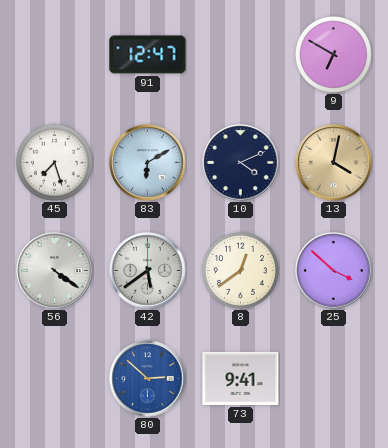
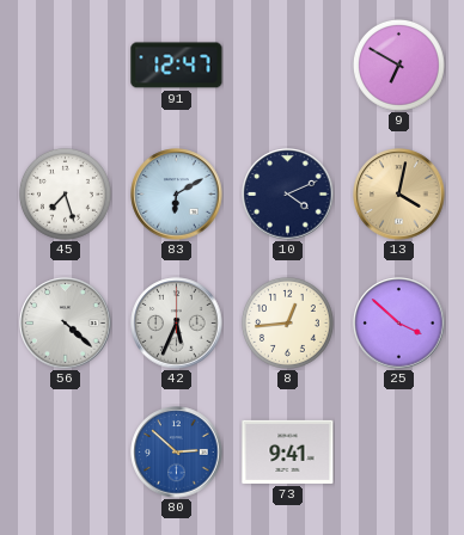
56: 4:21 -> 4:22 (66, 324)
42: 5:39 -> 5:34 (177, 324)
8: 12:39 -> 12:44 (287, 322)
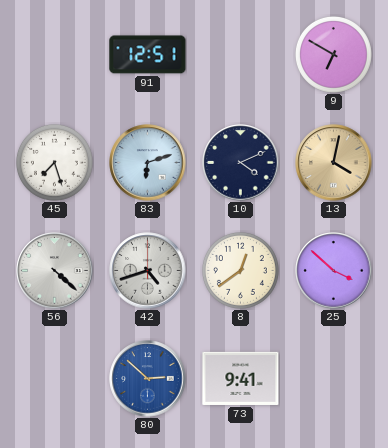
91: 12:47 -> 12:51 (148, 55)
83: 6:10 -> 6:12 (148, 163)
42: 5:34 -> 4:42 (148, 271)
8: 12:44 -> 12:39 (240, 270)
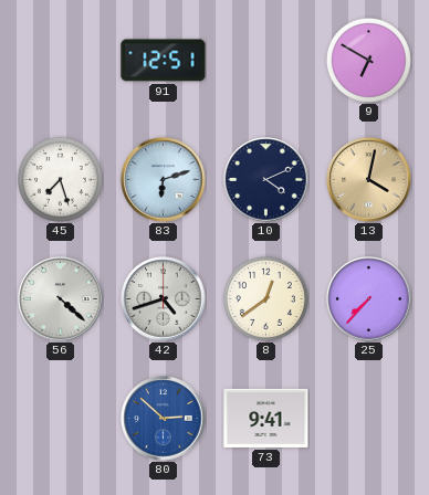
25: 3:52 -> 7:37 (369, 299)
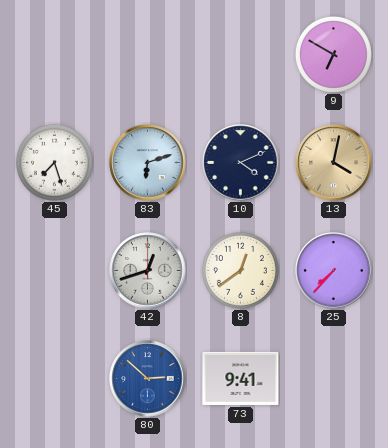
91: 12:51 -> none (164, 61)
56: 4:22 -> none (61, 299)
42: 4:42 -> 12:42 (148, 271)
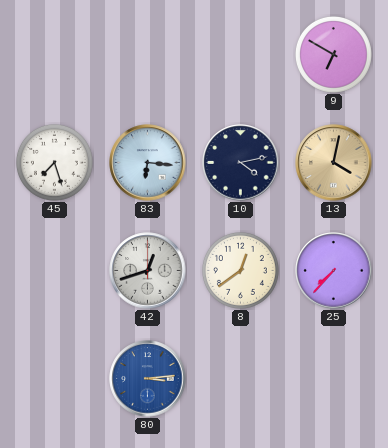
83: 6:12 -> 6:16 (148, 163)
10: 4:11 -> 4:13 (241, 163)
80: 2:52 -> 3:14 (148, 379)
73: 9:41 -> none (241, 378)
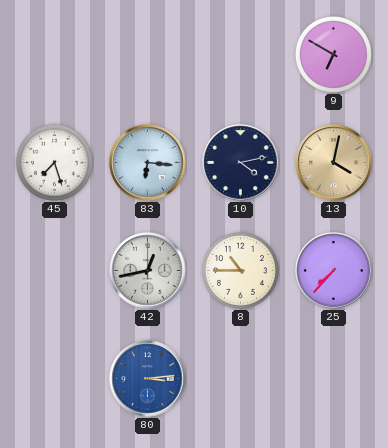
42: 12:42 -> 12:43 (148, 271)
8: 12:39 -> 10:45 (240, 270)
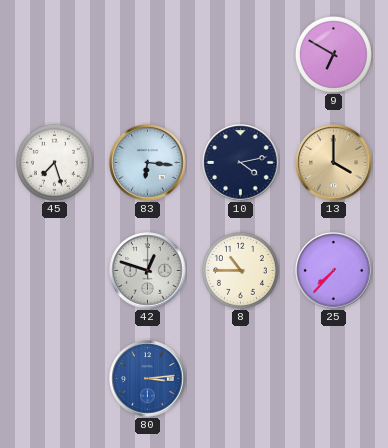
13: 4:02 -> 4:00 (334, 163)
42: 12:43 -> 12:48 (148, 271)
